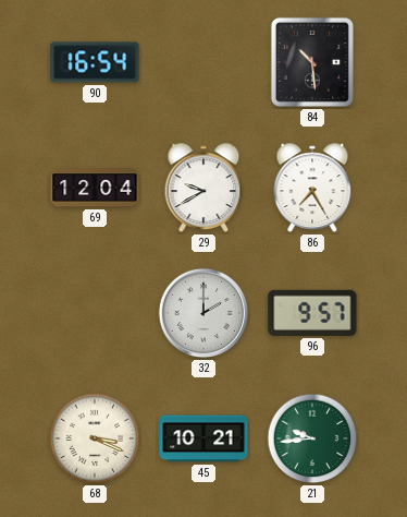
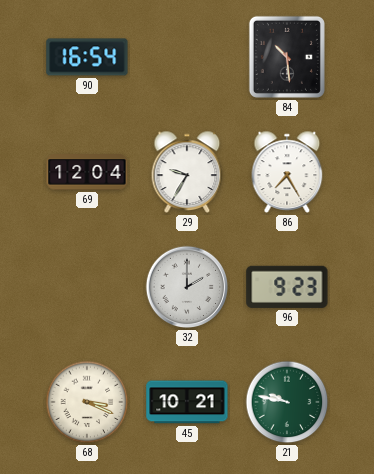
29: 9:40 -> 9:35 (187, 172)
96: 9:57 -> 9:23 (287, 287)
21: 9:44 -> 9:47 (287, 402)
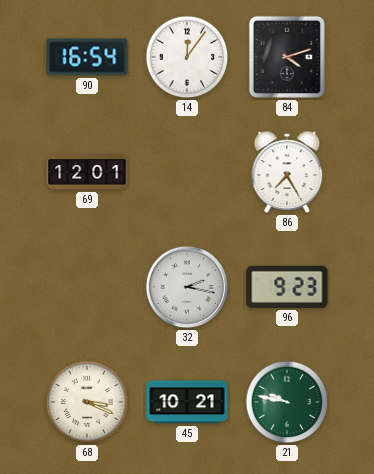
14: none -> 12:06 (187, 57)
84: 10:29 -> 4:12 (287, 57)
69: 12:04 -> 12:01 (87, 172)
29: 9:35 -> none (187, 172)
32: 2:00 -> 2:17 (187, 287)
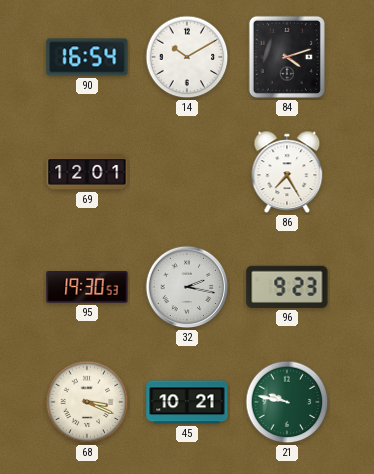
14: 12:06 -> 10:10 (187, 57)
95: none -> 19:30 (87, 287)
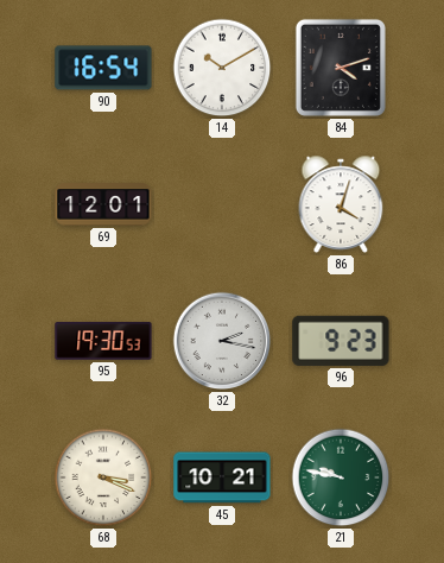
86: 7:25 -> 4:03 (341, 204)
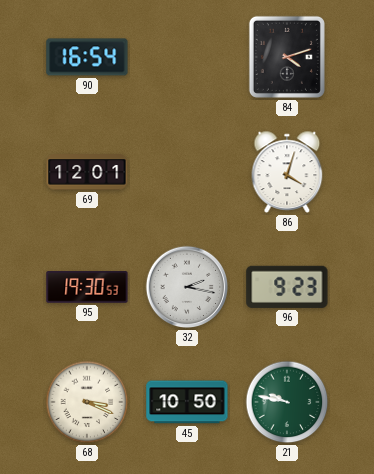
14: 10:10 -> none (222, 68)
45: 10:21 -> 10:50 (187, 402)
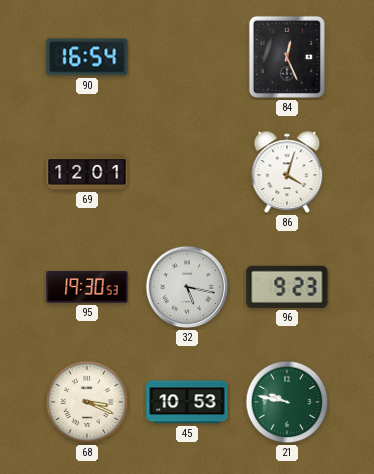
84: 4:12 -> 12:26 (287, 57)
32: 2:17 -> 5:17 (187, 287)
45: 10:50 -> 10:53 (187, 402)
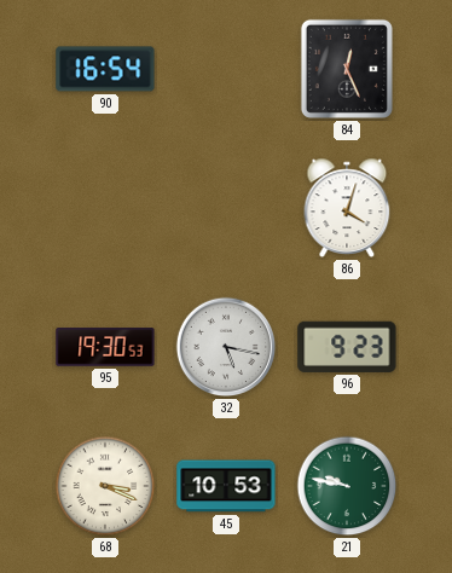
69: 12:01 -> none (87, 172)
